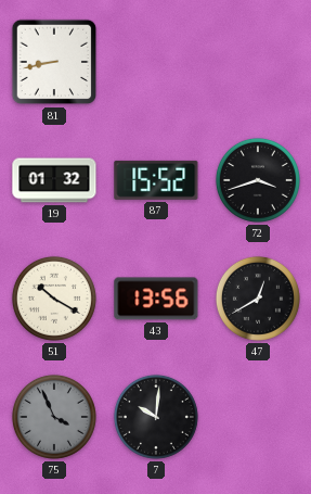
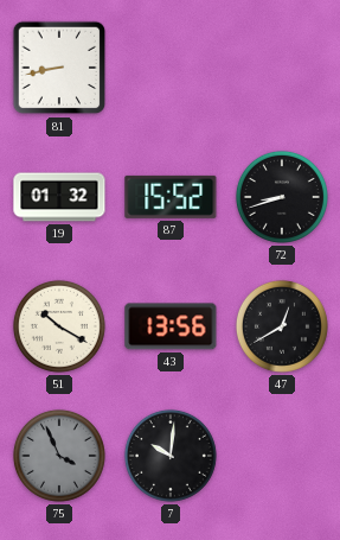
72: 3:42 -> 8:42 (282, 197)
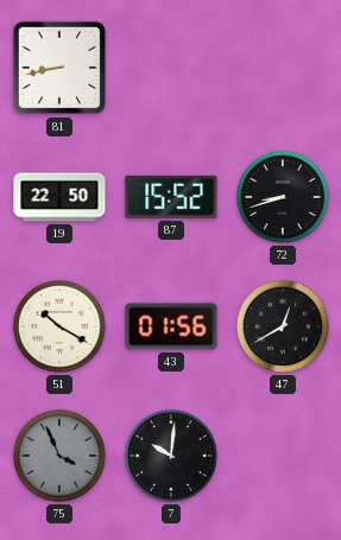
19: 01:32 -> 22:50 (59, 197)
43: 13:56 -> 01:56 (171, 326)
